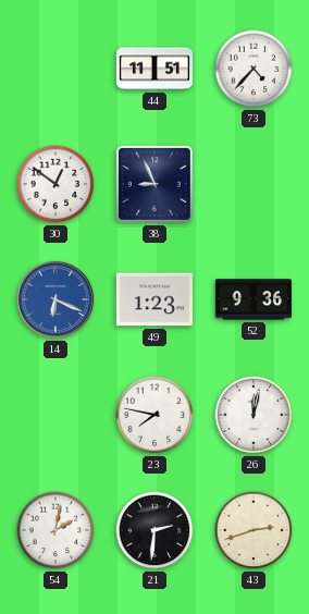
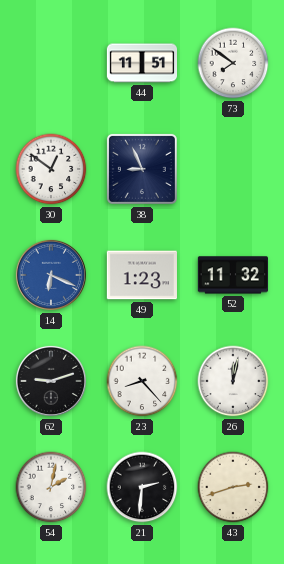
73: 4:37 -> 7:51 (233, 63)
52: 9:36 -> 11:32 (233, 275)
62: none -> 9:12 (51, 381)
23: 7:47 -> 8:23 (142, 381)
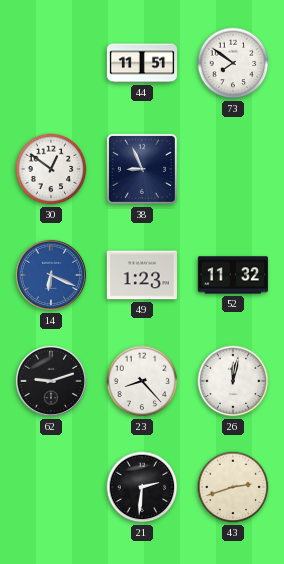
54: 2:02 -> none (51, 487)
